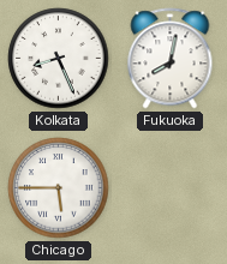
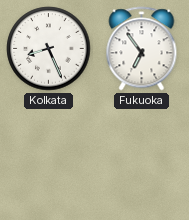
Fukuoka: 8:02 -> 6:54 (142, 49)
Chicago: 5:45 -> none (59, 188)
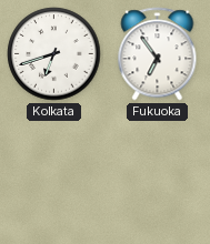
Kolkata: 8:26 -> 6:42 (54, 54)
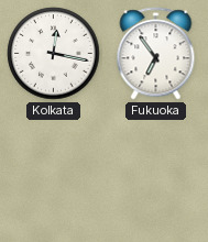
Kolkata: 6:42 -> 12:17 (54, 54)
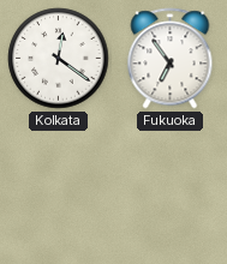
Kolkata: 12:17 -> 12:21 (59, 59)
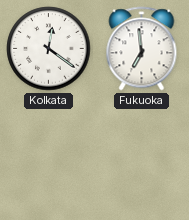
Fukuoka: 6:54 -> 6:59 (142, 49)
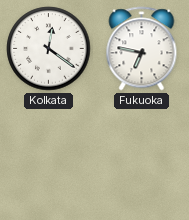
Fukuoka: 6:59 -> 6:47 (142, 49)
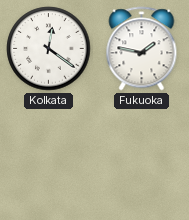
Fukuoka: 6:47 -> 1:47 (142, 49)
